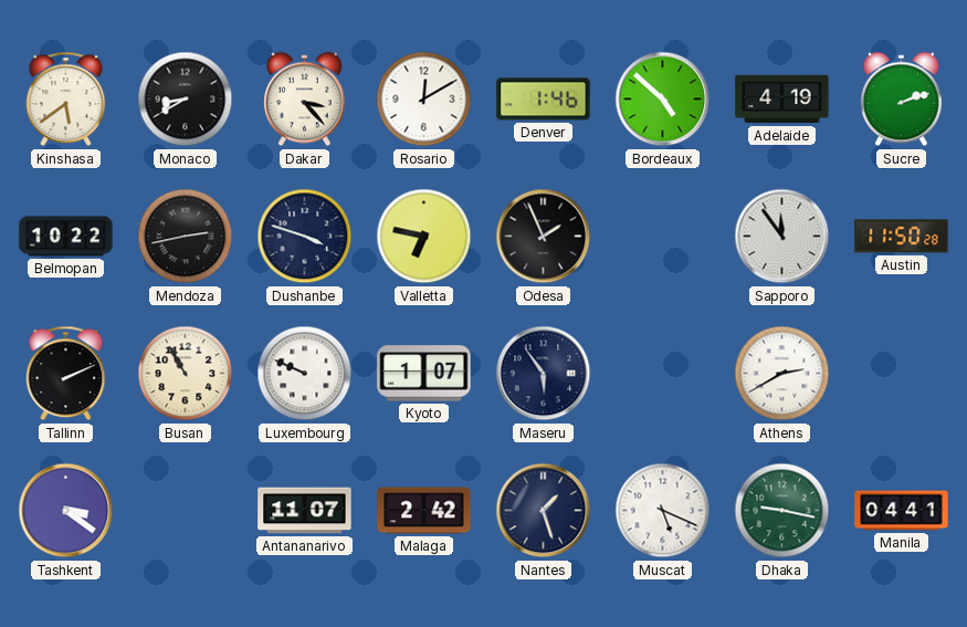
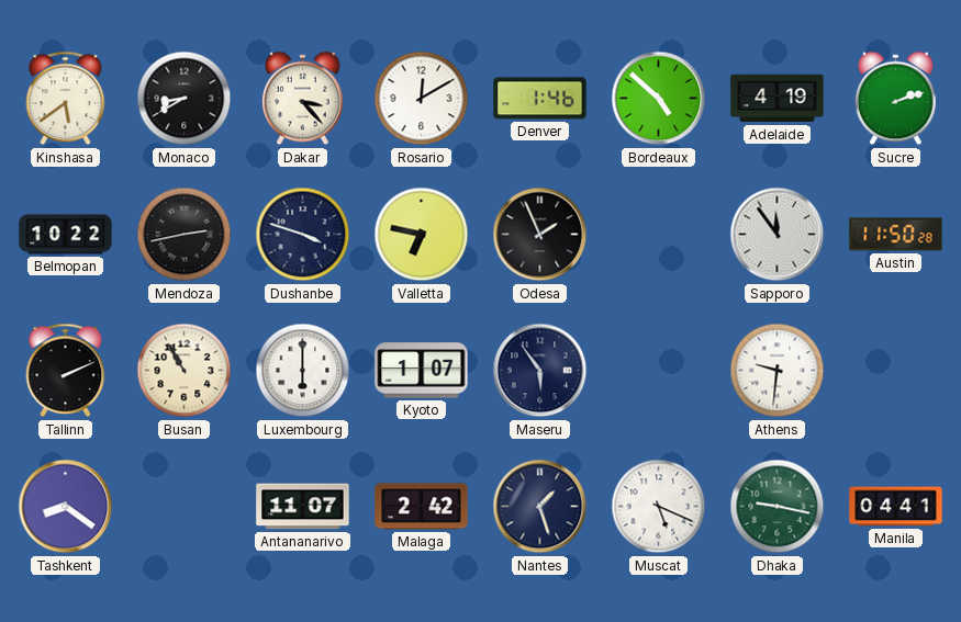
Luxembourg: 9:49 -> 6:00 (303, 371)
Athens: 2:40 -> 9:31 (778, 371)
Tashkent: 3:21 -> 8:21 (66, 507)
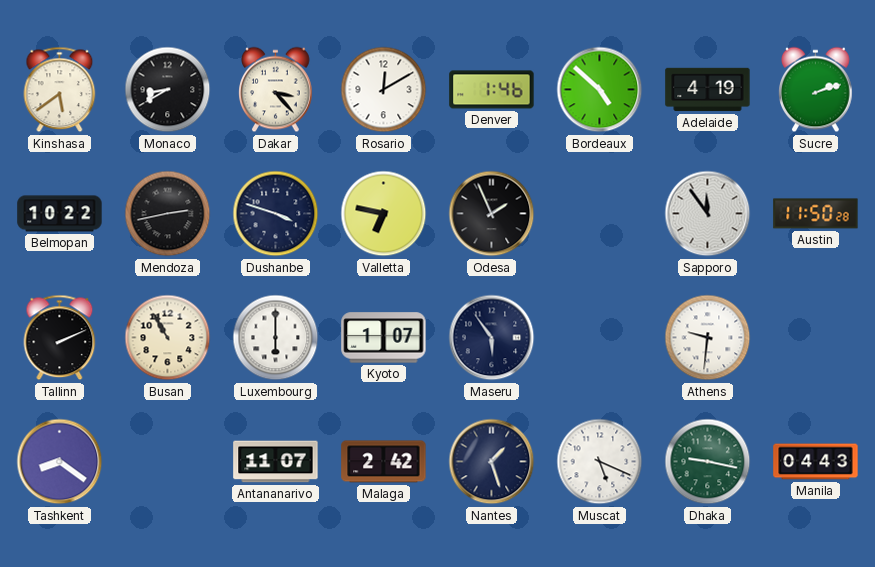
Manila: 04:41 -> 04:43 (816, 462)
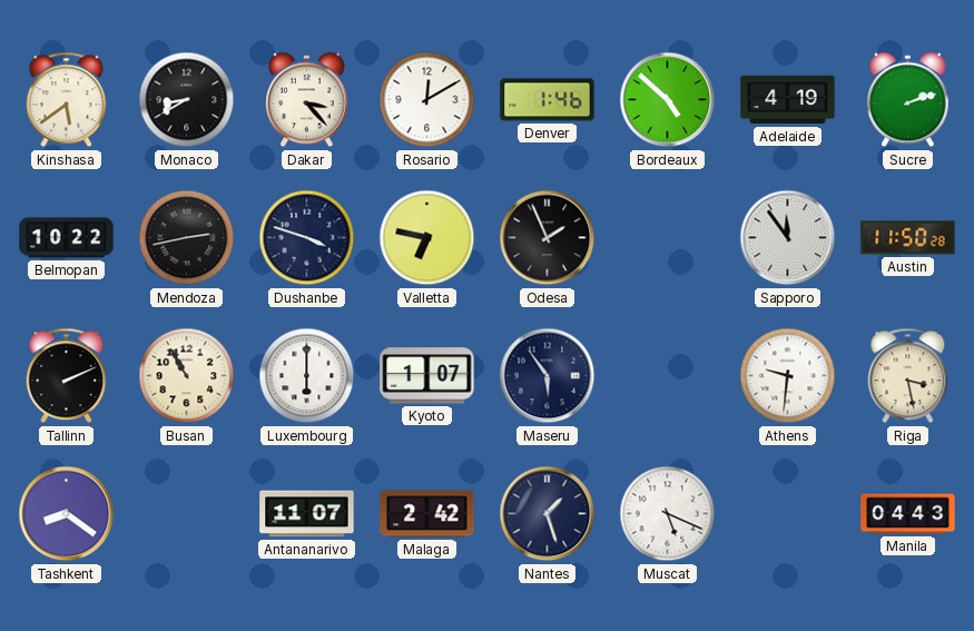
Riga: none -> 3:28 (908, 376)
Dhaka: 9:17 -> none (708, 462)
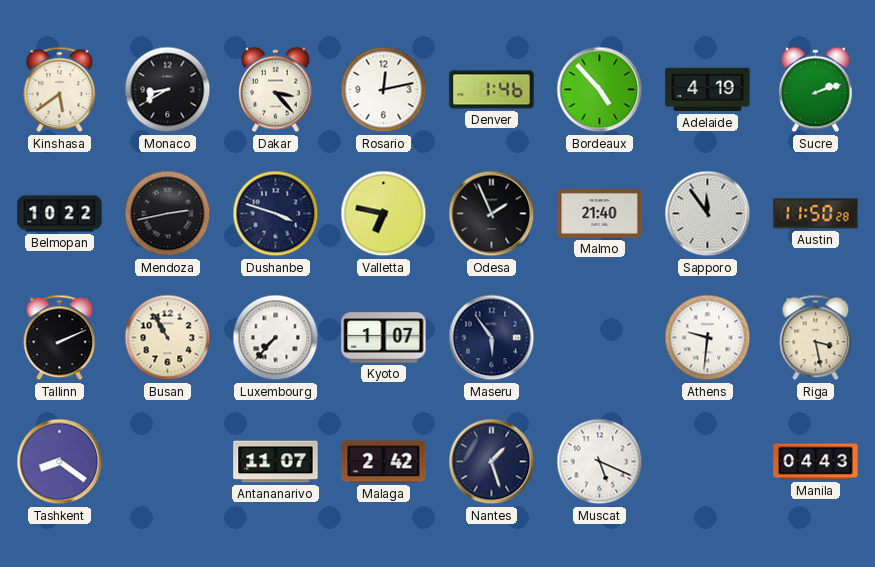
Rosario: 12:10 -> 12:13 (384, 90)
Bordeaux: 4:52 -> 4:53 (600, 90)
Malmo: none -> 21:40 (600, 214)
Luxembourg: 6:00 -> 7:37 (276, 338)
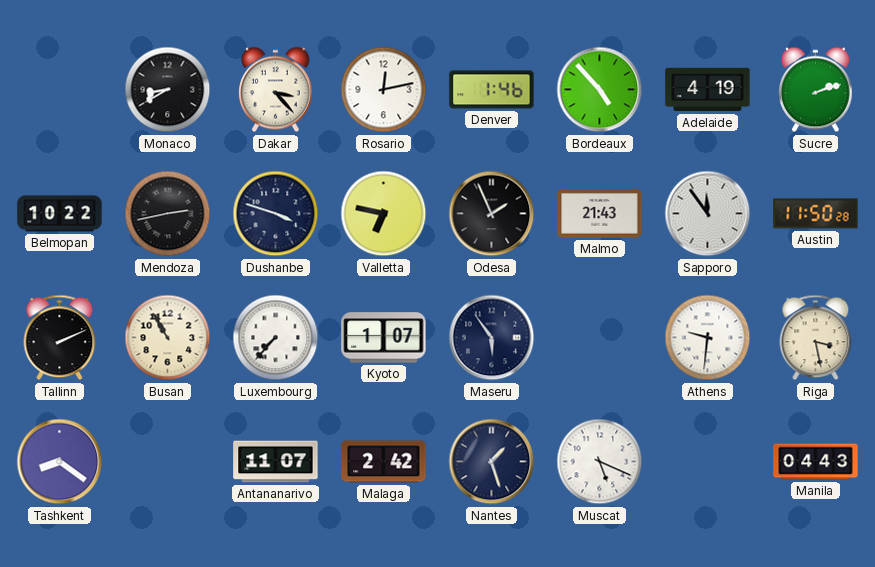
Kinshasa: 5:39 -> none (60, 90)
Malmo: 21:40 -> 21:43 (600, 214)
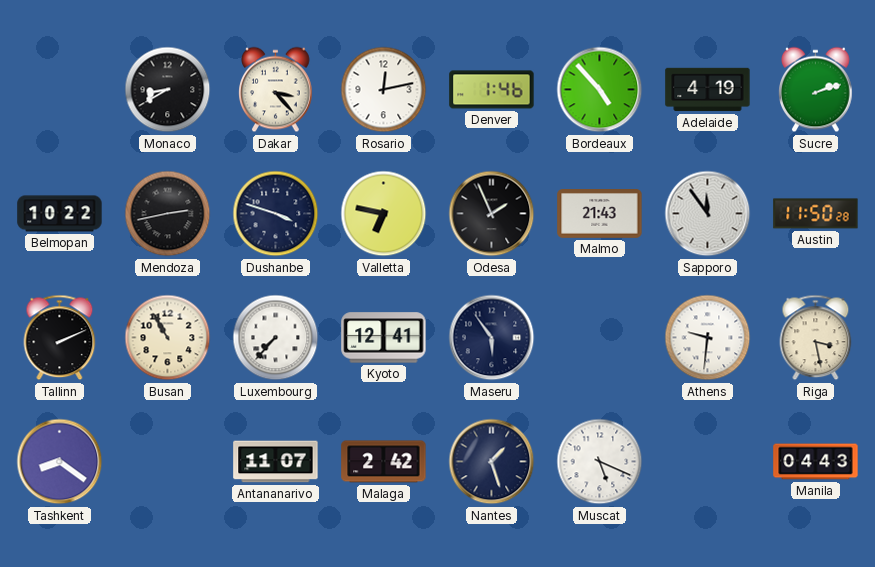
Kyoto: 1:07 -> 12:41 (384, 338)
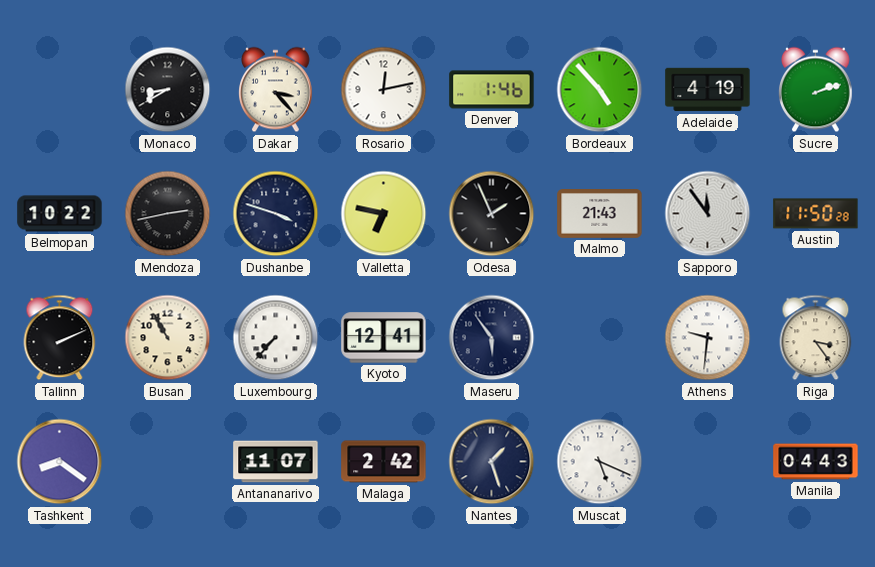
Riga: 3:28 -> 3:24 (816, 338)
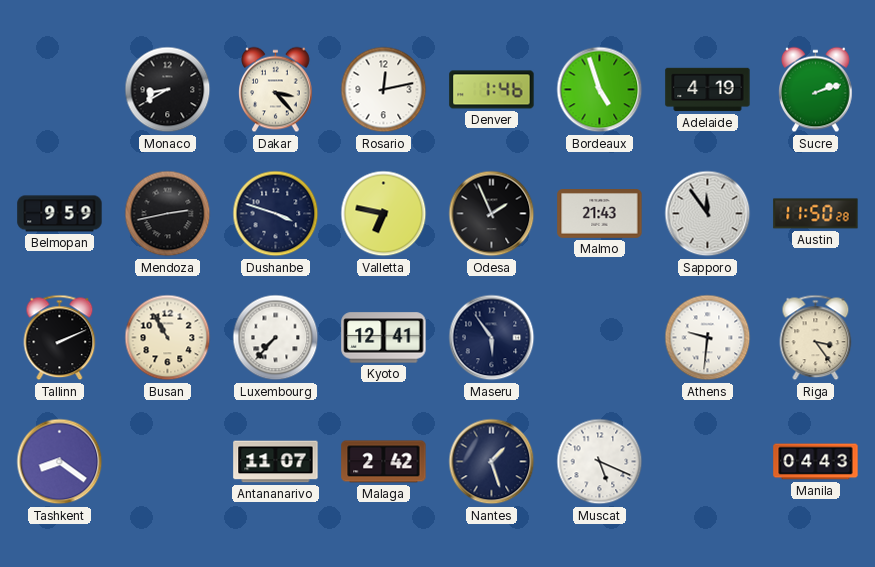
Bordeaux: 4:53 -> 4:57 (600, 90)
Belmopan: 10:22 -> 9:59 (60, 214)
